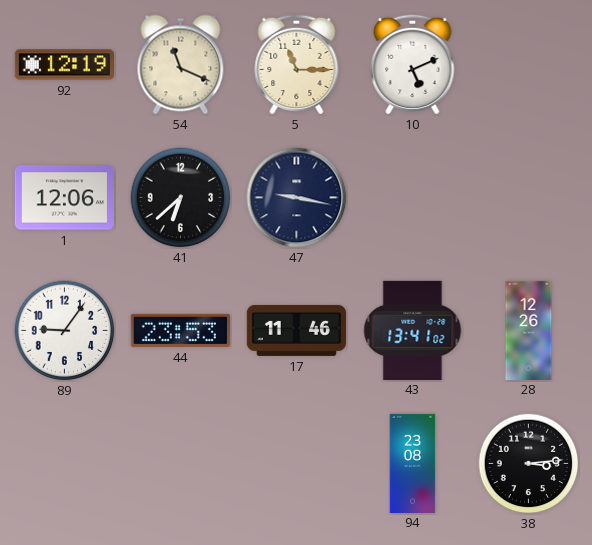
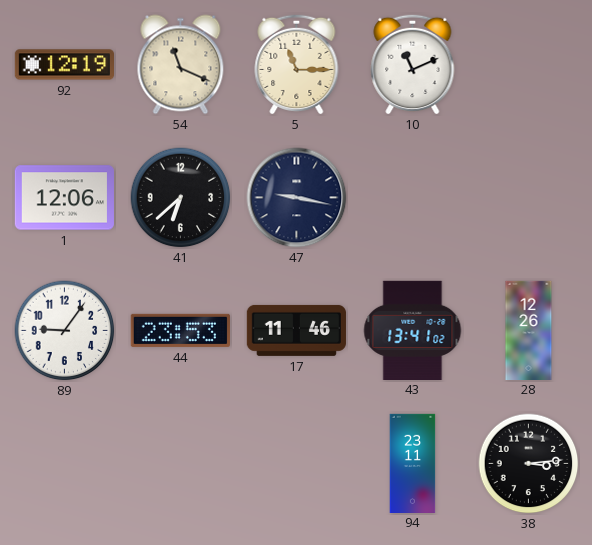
10: 5:11 -> 11:11 (413, 64)
94: 23:08 -> 23:11 (413, 463)
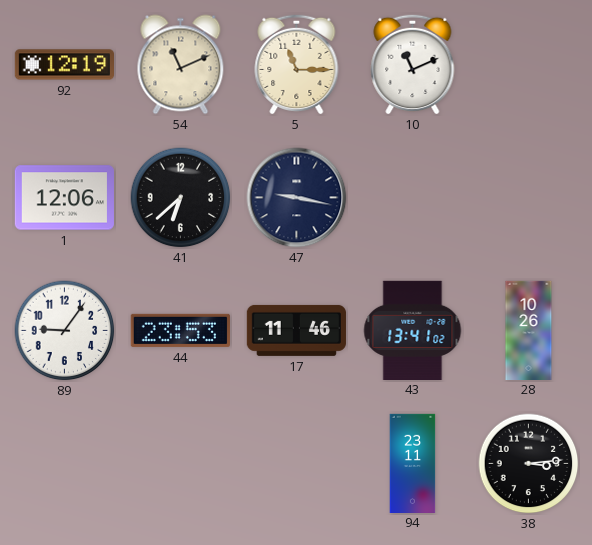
54: 11:19 -> 11:11 (181, 65)
28: 12:26 -> 10:26 (529, 330)
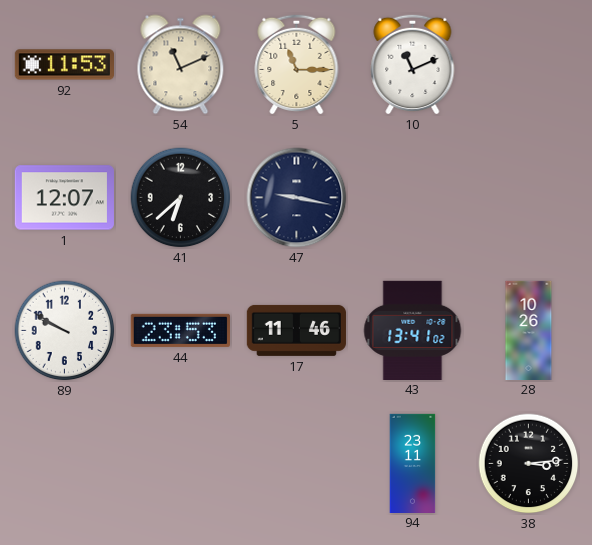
92: 12:19 -> 11:53 (64, 65)
1: 12:06 -> 12:07 (64, 198)
89: 9:06 -> 9:50 (65, 331)
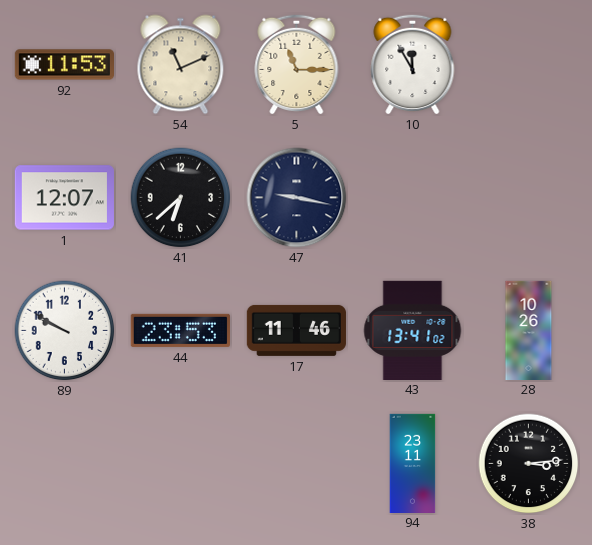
10: 11:11 -> 11:55 (413, 64)
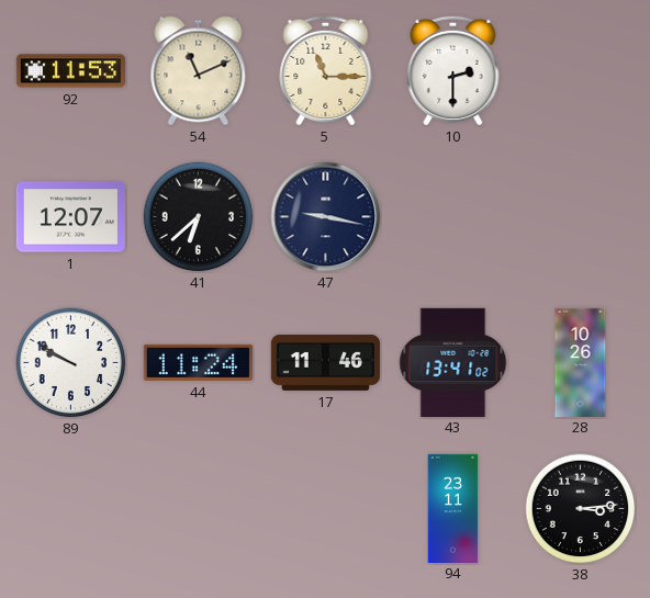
10: 11:55 -> 2:30 (453, 70)
44: 23:53 -> 11:24 (198, 362)
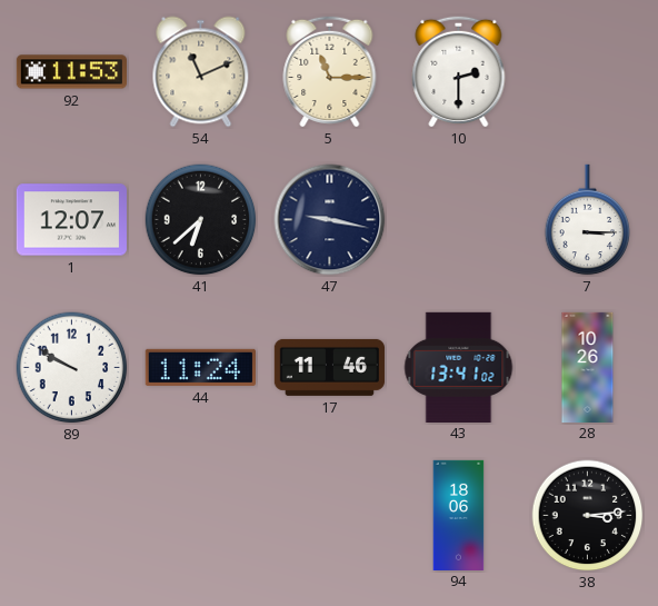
7: none -> 3:15 (588, 220)
94: 23:11 -> 18:06 (459, 515)
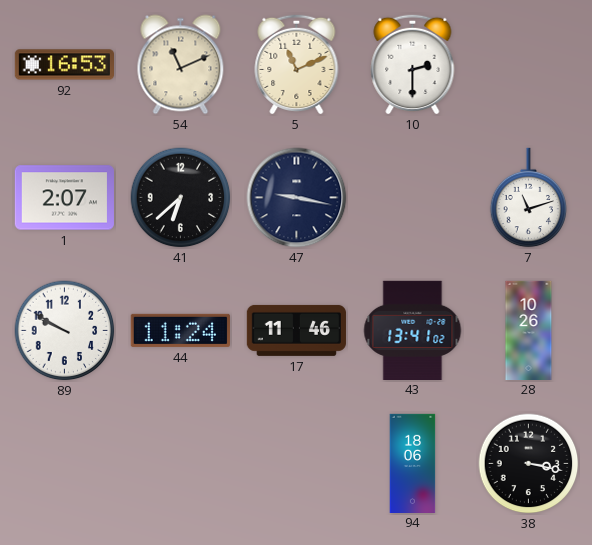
92: 11:53 -> 16:53 (64, 65)
5: 11:15 -> 11:11 (297, 64)
1: 12:07 -> 2:07 (64, 198)
7: 3:15 -> 11:12 (529, 198)
38: 3:14 -> 3:17 (529, 464)
